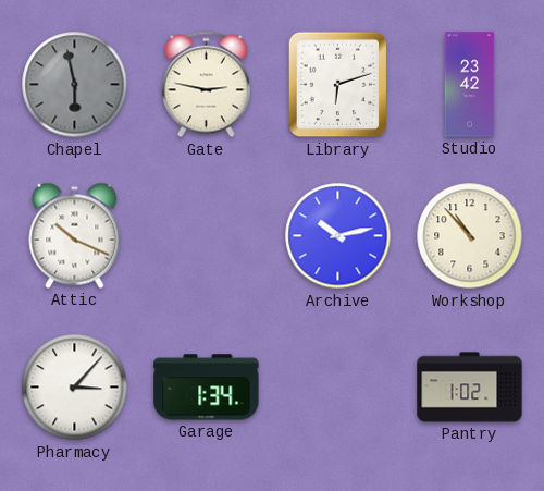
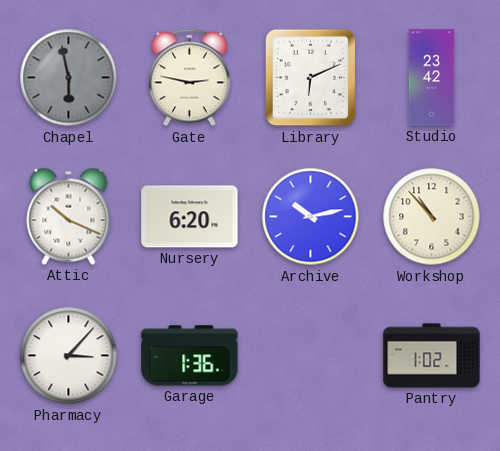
Library: 6:12 -> 6:11 (311, 78)
Nursery: none -> 6:20 (190, 217)
Garage: 1:34 -> 1:36 (190, 356)
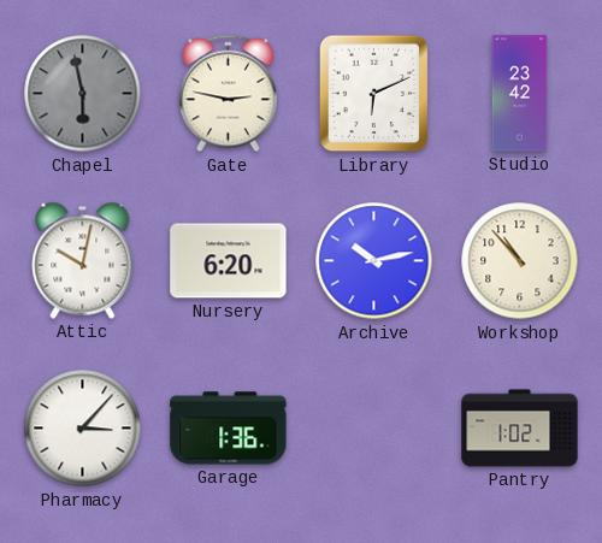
Attic: 10:19 -> 10:02 (83, 260)
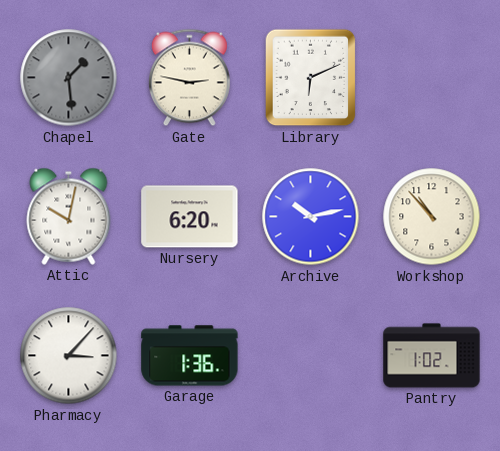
Chapel: 5:58 -> 1:29 (69, 78)
Studio: 23:42 -> none (520, 94)
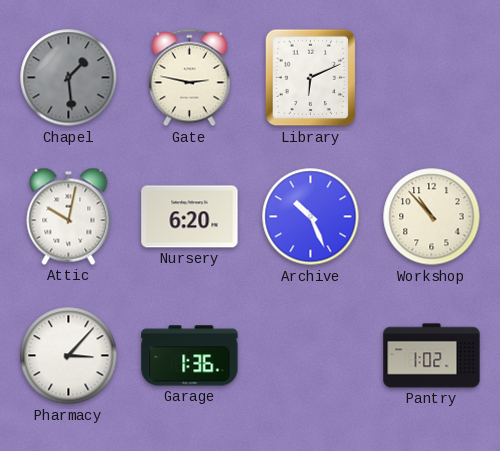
Archive: 10:13 -> 10:26 (311, 217)
